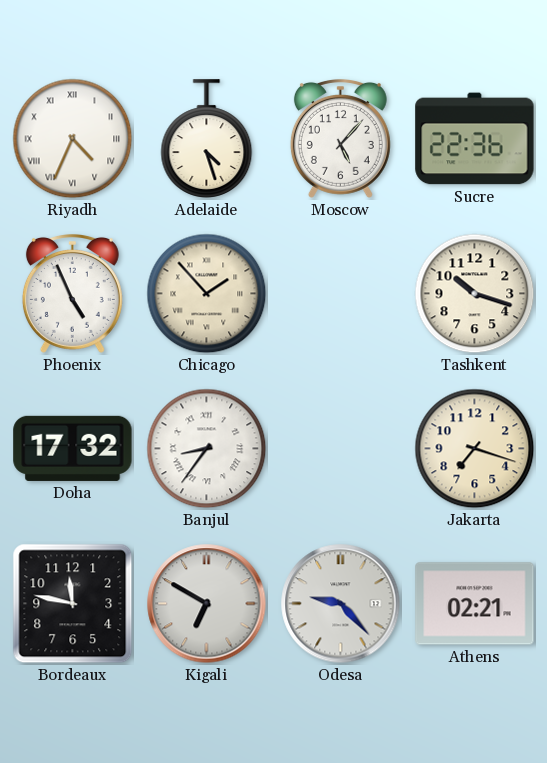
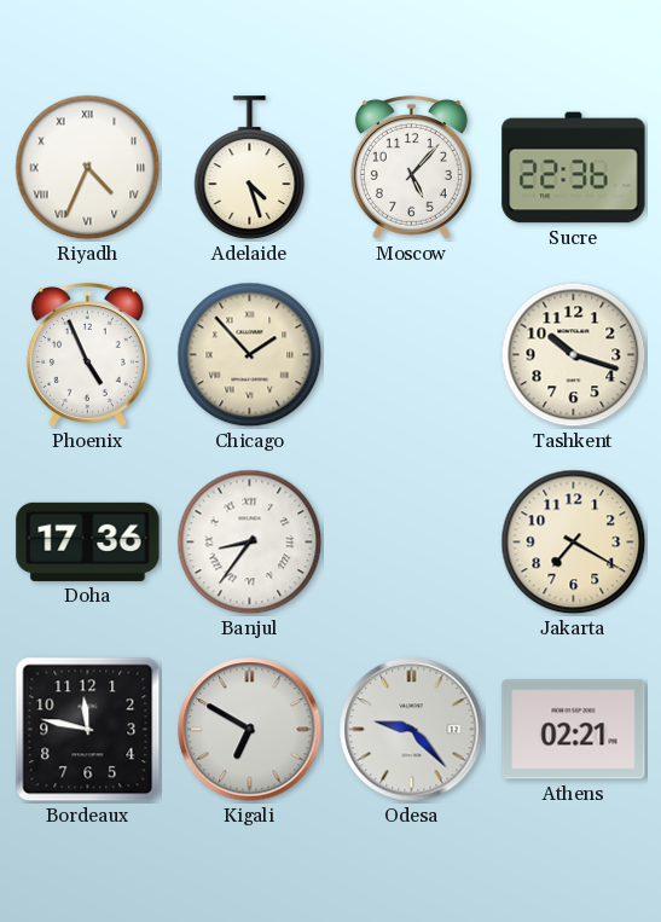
Doha: 17:32 -> 17:36 (88, 541)
Jakarta: 7:18 -> 7:20 (574, 543)
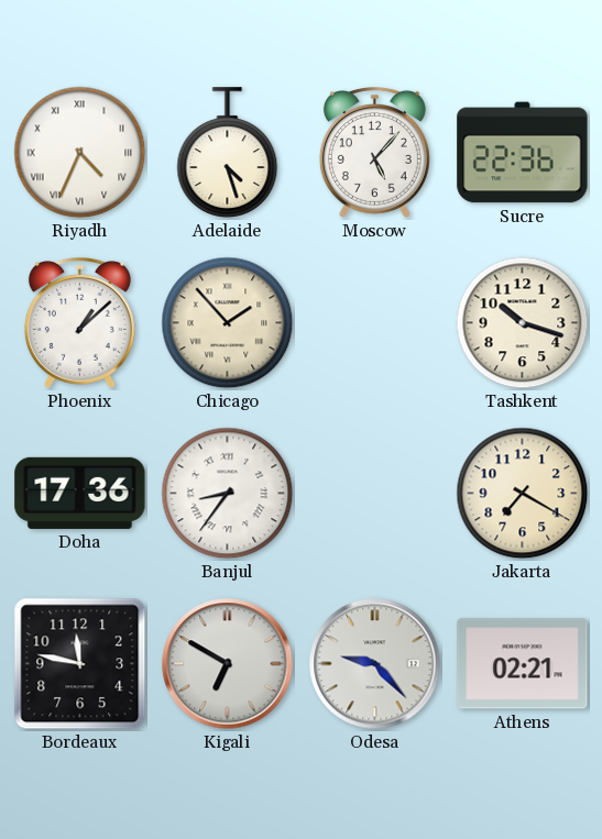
Phoenix: 4:56 -> 1:08 (79, 323)
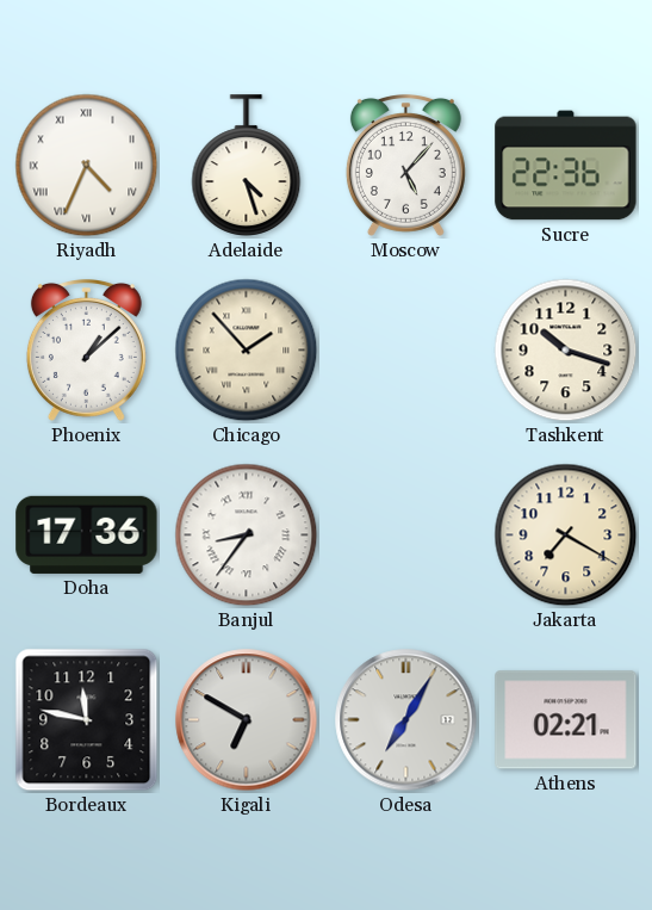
Odesa: 9:23 -> 7:05 (406, 720)
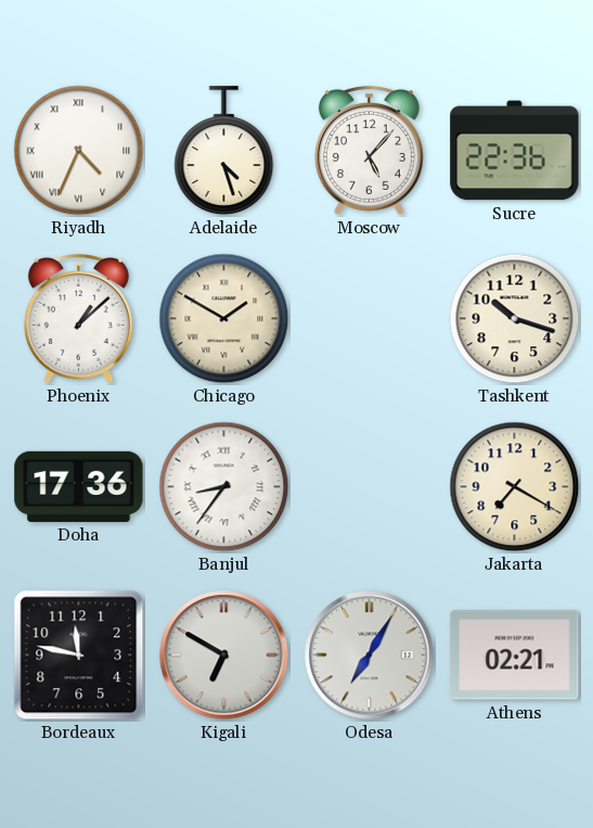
Chicago: 1:53 -> 1:50 (224, 319)
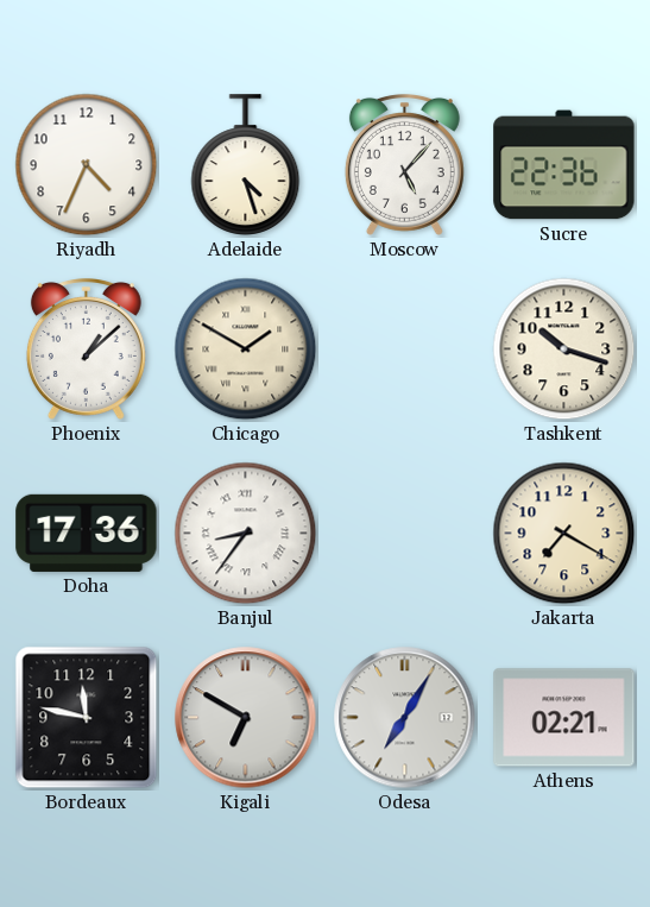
Riyadh numerals: Roman -> Arabic (87, 165)
